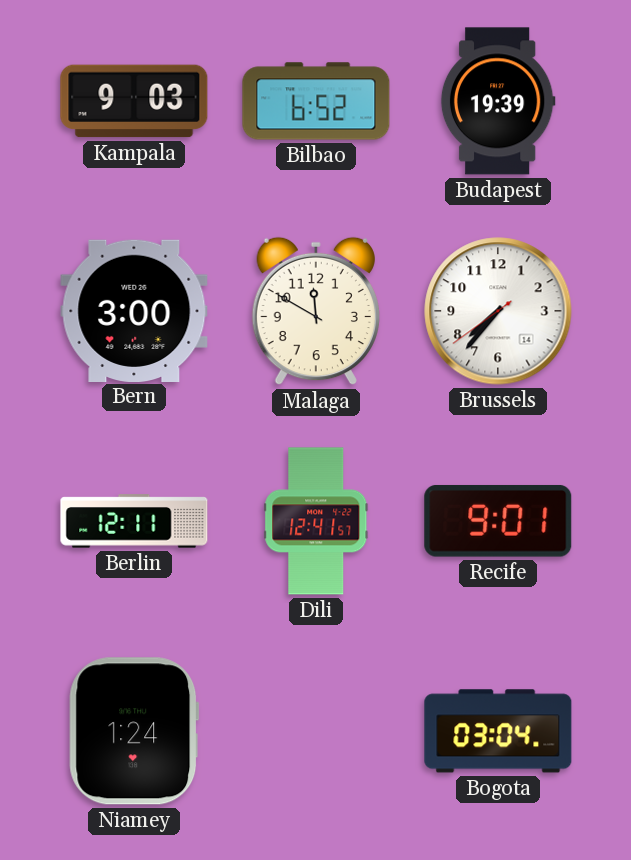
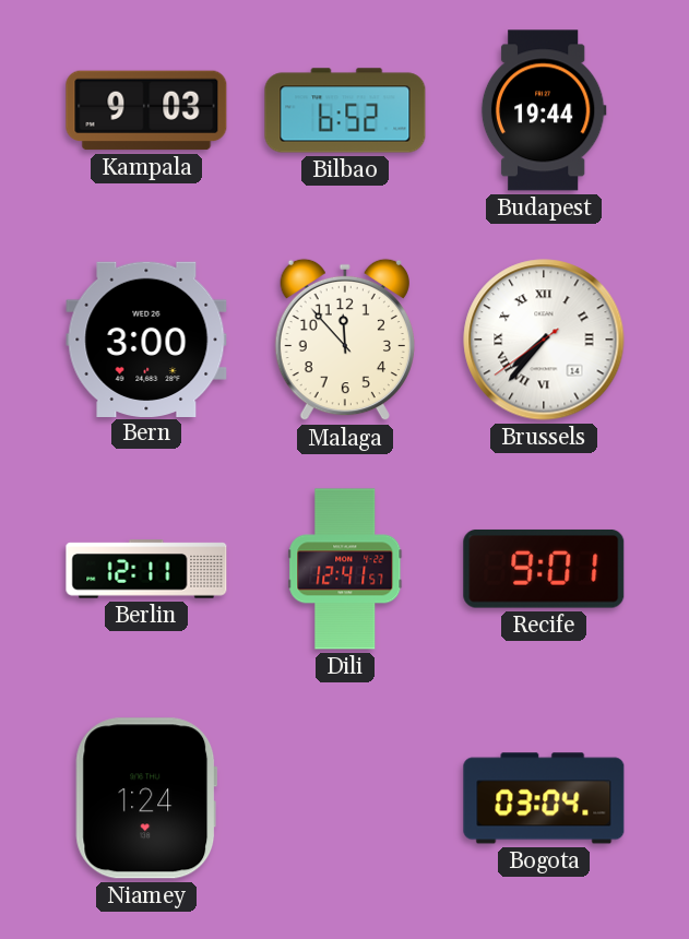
Budapest: 19:39 -> 19:44 (544, 110)
Malaga: 11:50 -> 11:53 (345, 340)
Brussels numerals: Arabic -> Roman (544, 340)
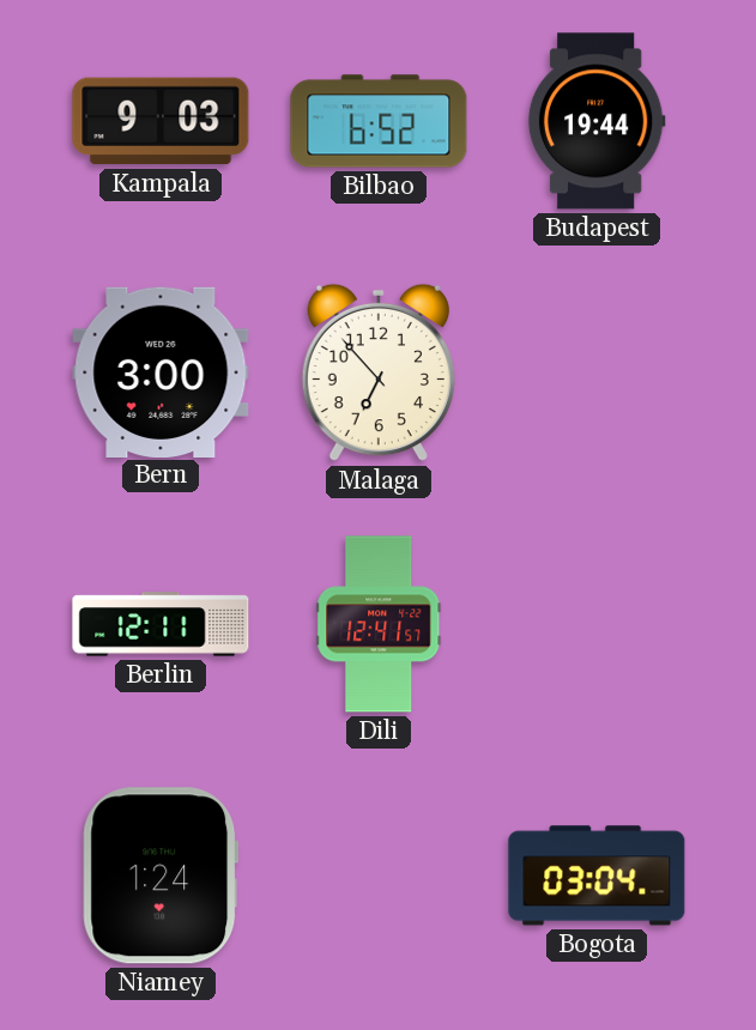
Malaga: 11:53 -> 6:53 (379, 372)
Brussels: 7:36 -> none (544, 340)
Recife: 9:01 -> none (544, 569)
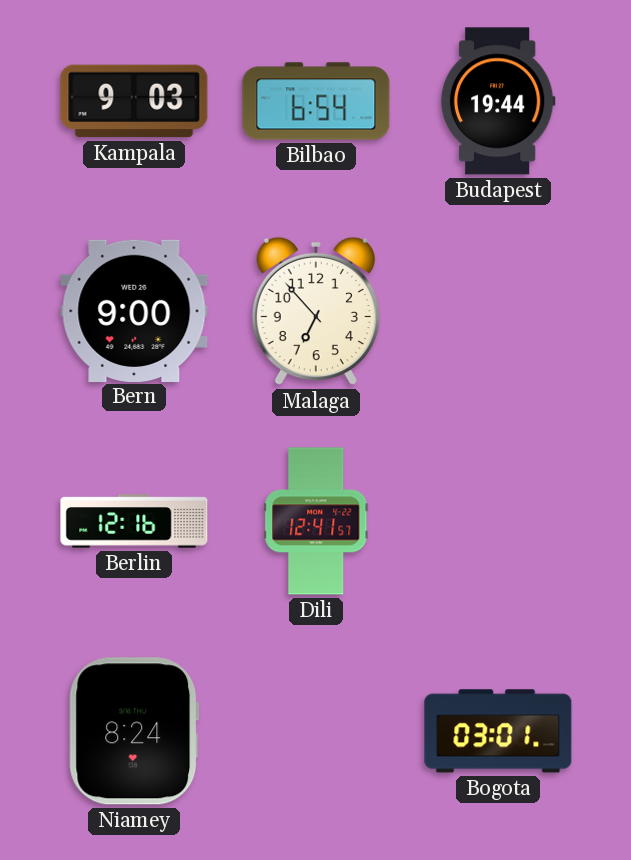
Bilbao: 6:52 -> 6:54 (316, 101)
Bern: 3:00 -> 9:00 (134, 310)
Berlin: 12:11 -> 12:16 (134, 521)
Niamey: 1:24 -> 8:24 (134, 731)
Bogota: 03:04 -> 03:01 (498, 731)
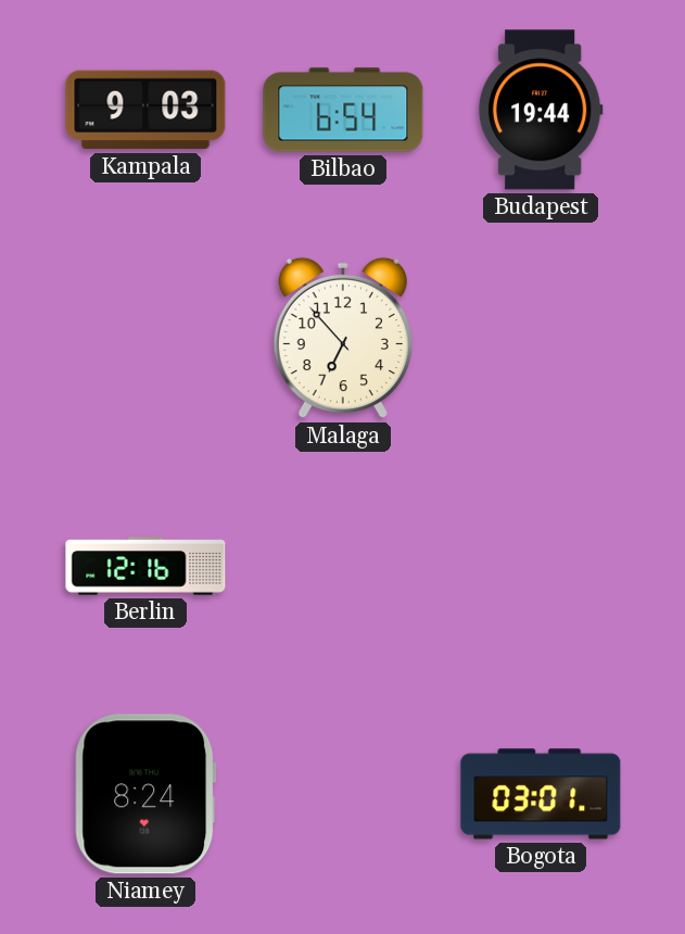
Bern: 9:00 -> none (134, 310)
Dili: 12:41 -> none (316, 521)
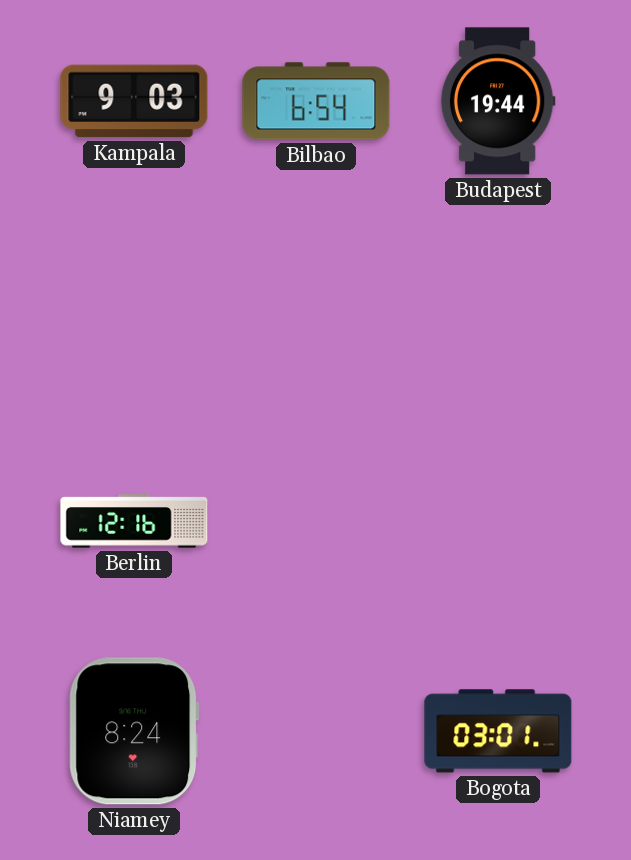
Malaga: 6:53 -> none (343, 338)
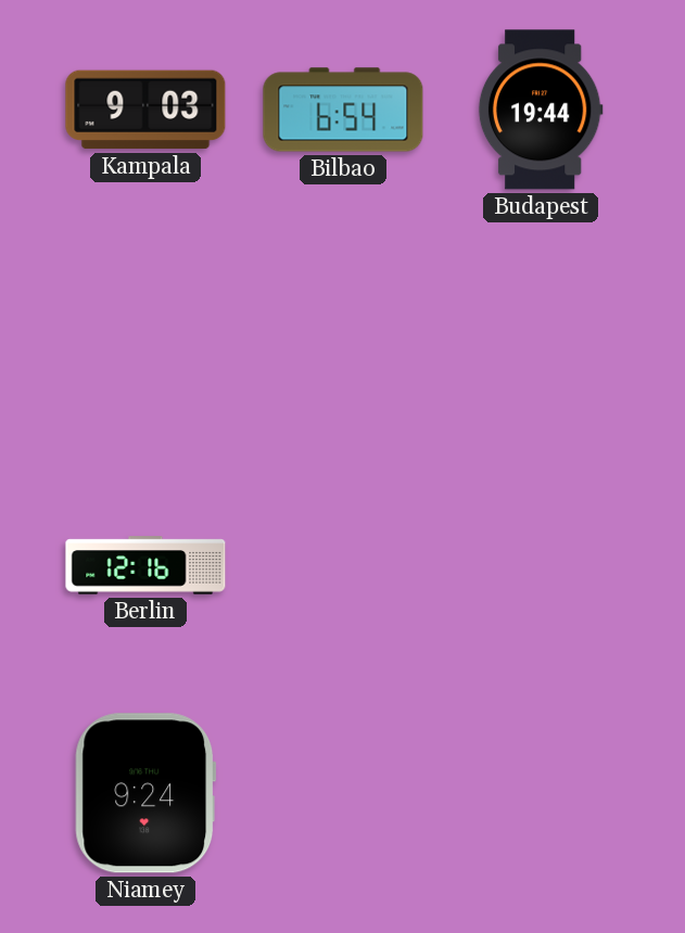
Niamey: 8:24 -> 9:24 (145, 793)
Bogota: 03:01 -> none (498, 731)
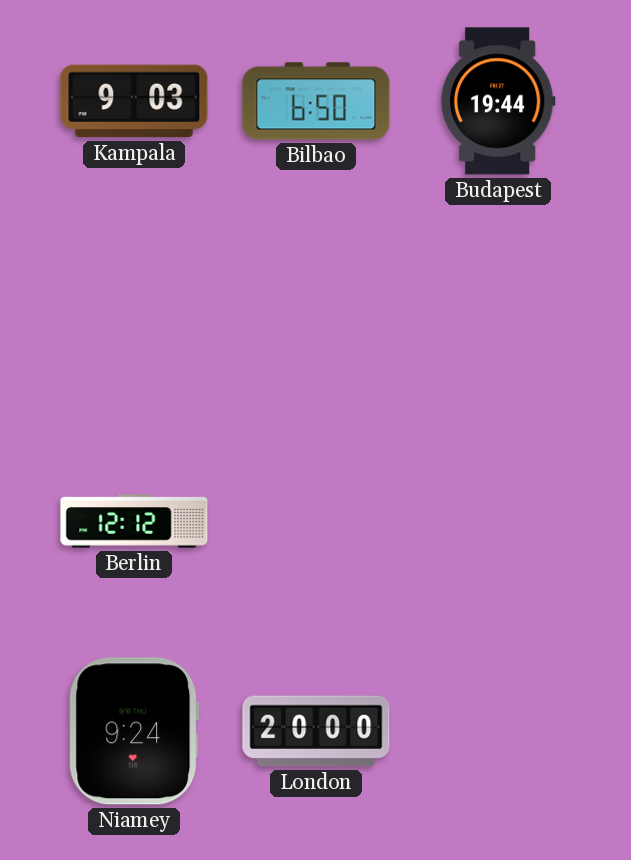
Bilbao: 6:54 -> 6:50 (316, 101)
Berlin: 12:16 -> 12:12 (134, 521)
London: none -> 20:00 (316, 731)
